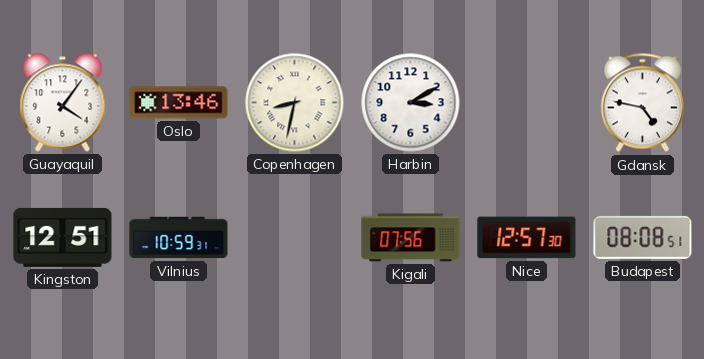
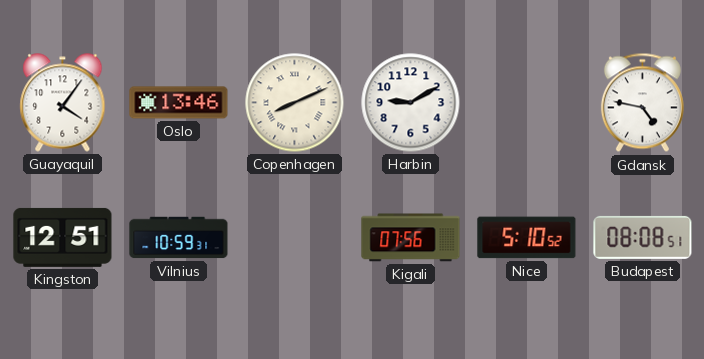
Copenhagen: 8:32 -> 8:11 (295, 103)
Harbin: 3:10 -> 9:10 (411, 103)
Nice: 12:57 -> 5:10 (527, 238)
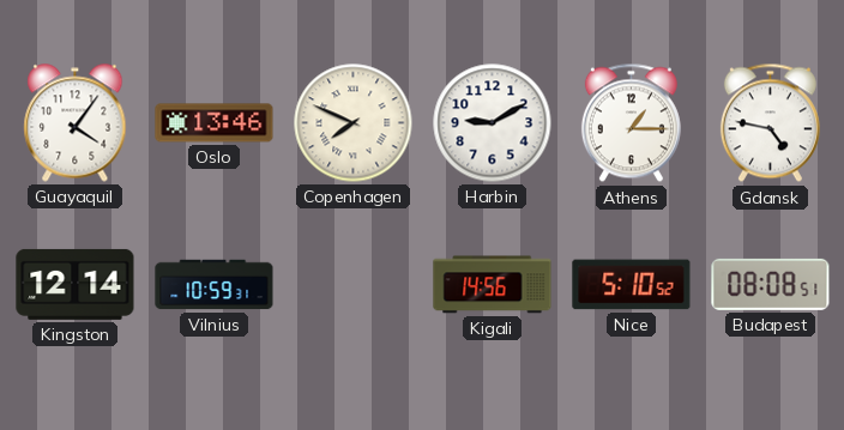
Copenhagen: 8:11 -> 7:49 (354, 123)
Athens: none -> 1:15 (631, 123)
Kingston: 12:51 -> 12:14 (76, 284)
Kigali: 07:56 -> 14:56 (493, 285)
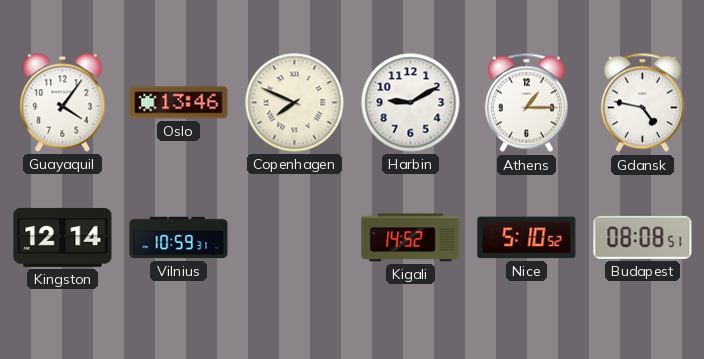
Kigali: 14:56 -> 14:52 (411, 238)
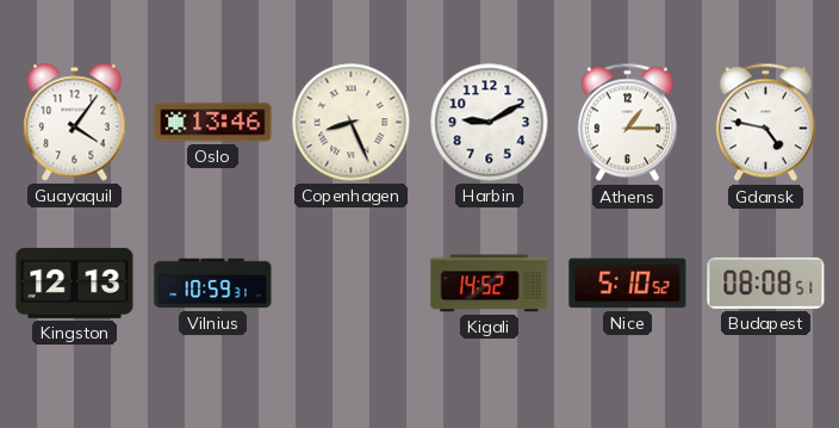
Copenhagen: 7:49 -> 8:26 (352, 123)
Kingston: 12:14 -> 12:13 (75, 283)
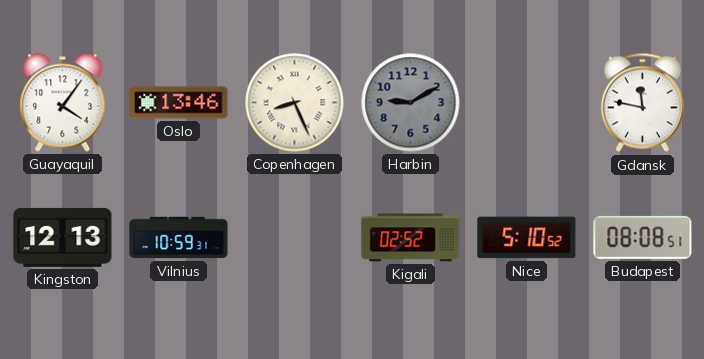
Harbin dial: white -> grey (411, 103)
Athens: 1:15 -> none (627, 123)
Gdansk: 4:47 -> 11:47 (642, 103)
Kigali: 14:52 -> 02:52 (411, 238)
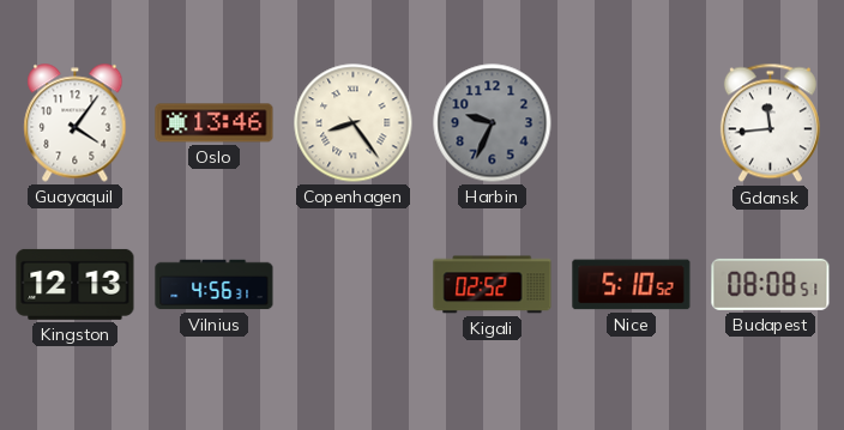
Copenhagen: 8:26 -> 8:24 (354, 123)
Harbin: 9:10 -> 9:34 (493, 123)
Gdansk: 11:47 -> 11:44 (770, 123)
Vilnius: 10:59 -> 4:56 (215, 285)
